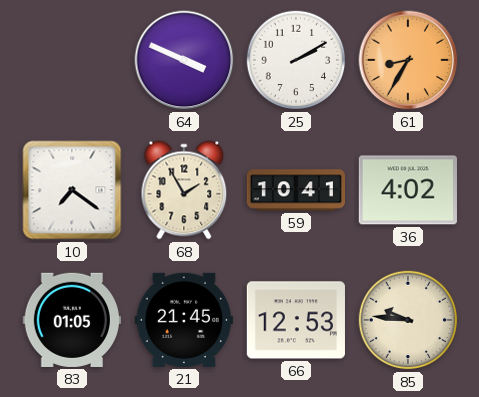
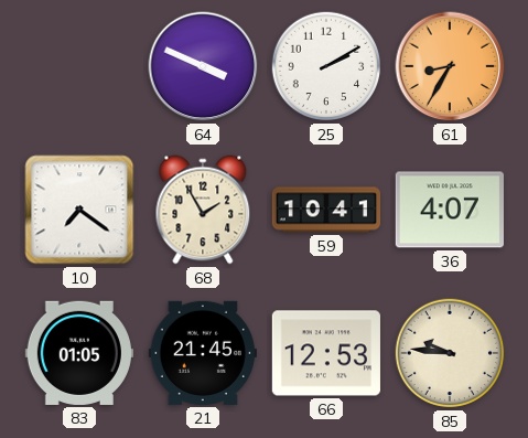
36: 4:02 -> 4:07 (450, 210)
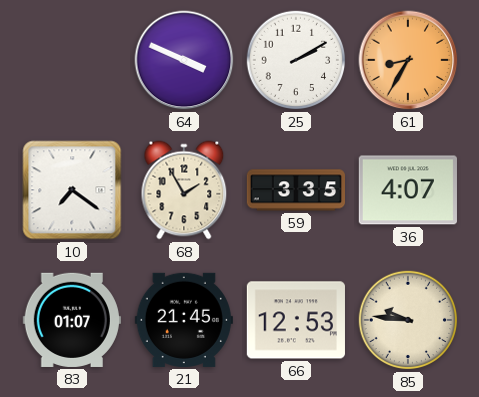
59: 10:41 -> 3:35 (295, 190)
83: 01:05 -> 01:07 (72, 320)
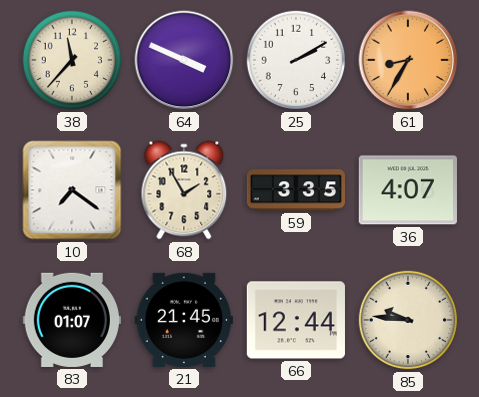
38: none -> 11:37 (72, 60)
66: 12:53 -> 12:44 (296, 320)
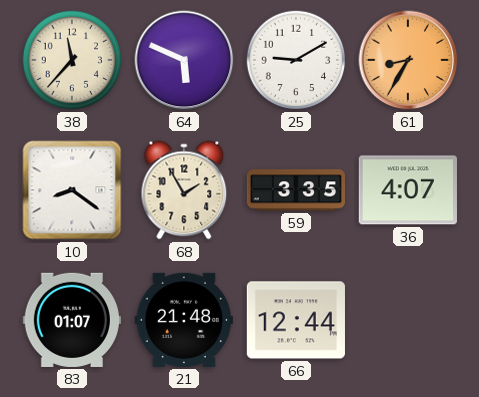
64: 3:49 -> 5:49 (184, 60)
25: 2:10 -> 9:10 (296, 60)
10: 7:21 -> 8:21 (72, 190)
21: 21:45 -> 21:48 (184, 320)
85: 9:46 -> none (408, 320)
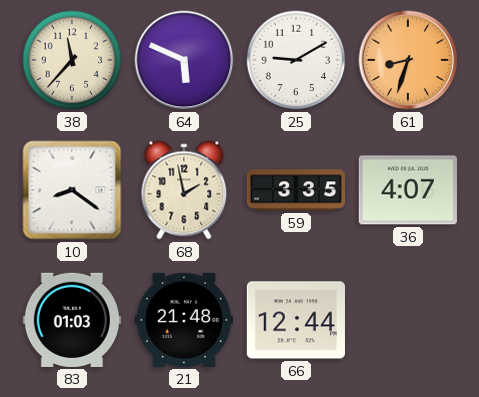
61: 8:35 -> 8:33 (408, 60)
68: 1:55 -> 1:58 (184, 190)
83: 01:07 -> 01:03 (72, 320)
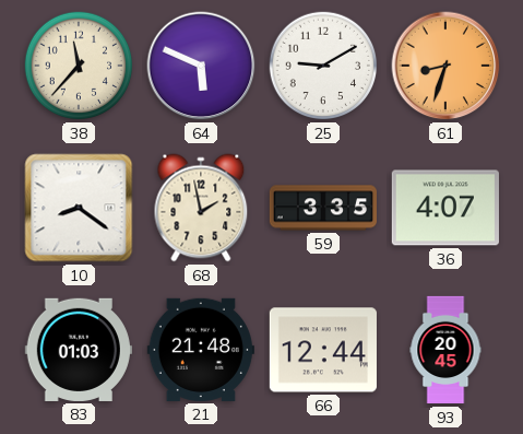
93: none -> 20:45 (445, 350)
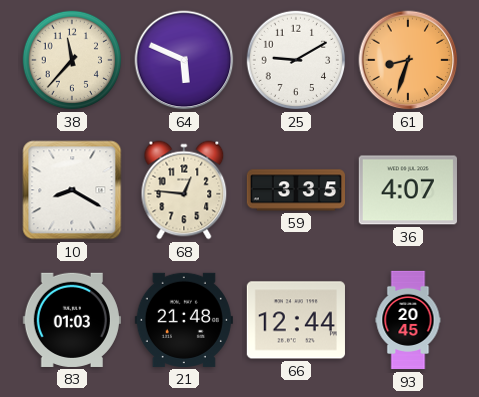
10: 8:21 -> 8:20 (72, 190)
68: 1:58 -> 12:46 (184, 190)
